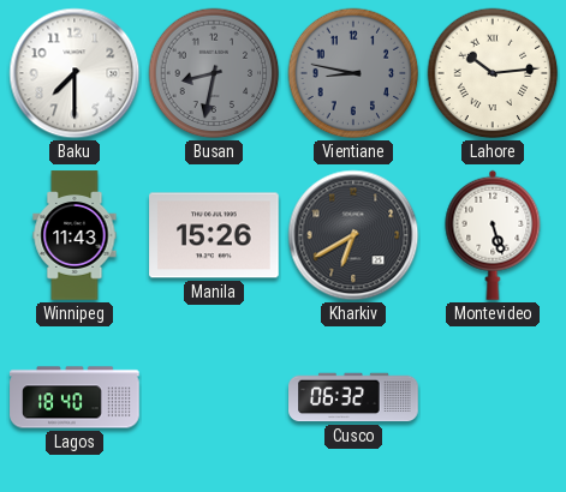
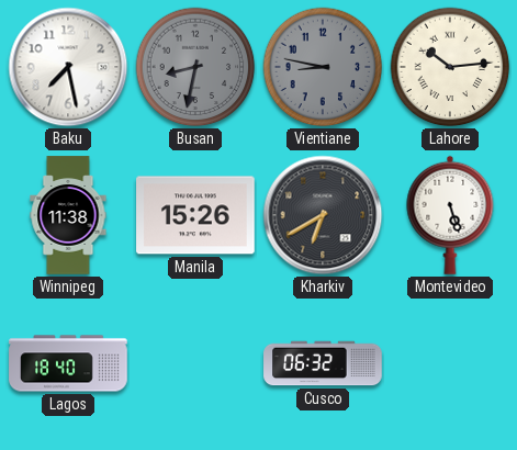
Baku: 7:30 -> 7:28 (68, 67)
Winnipeg: 11:43 -> 11:38 (68, 215)
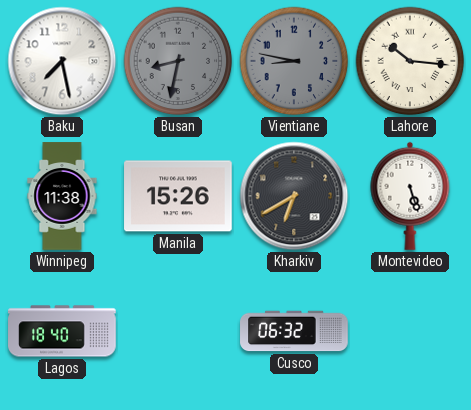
Lahore: 10:14 -> 10:16 (410, 61)
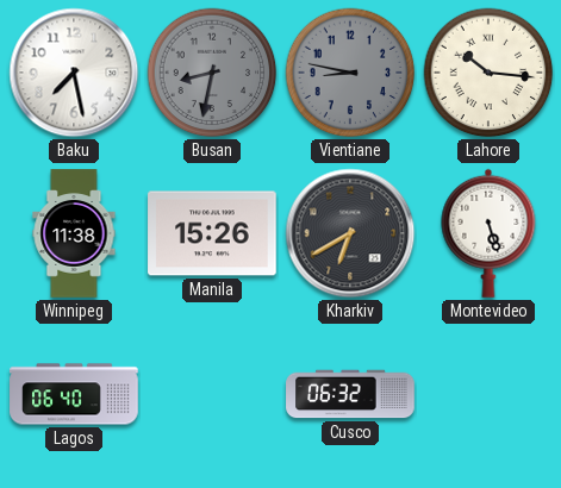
Lagos: 18:40 -> 06:40 (74, 394)
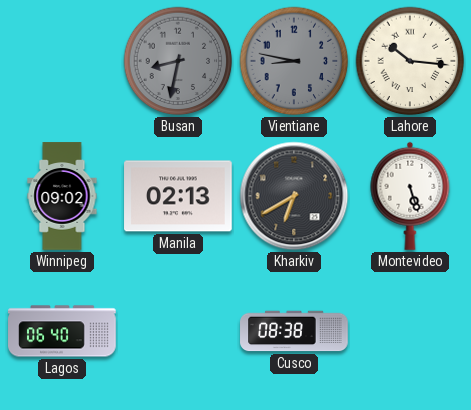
Baku: 7:28 -> none (74, 73)
Winnipeg: 11:38 -> 09:02 (62, 196)
Manila: 15:26 -> 02:13 (178, 196)
Cusco: 06:32 -> 08:38 (294, 331)
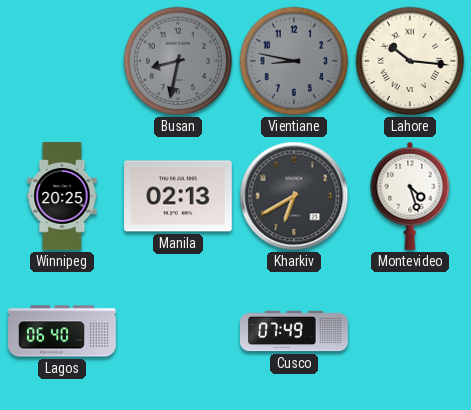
Winnipeg: 09:02 -> 20:25 (62, 196)
Montevideo: 5:27 -> 4:27 (410, 196)
Cusco: 08:38 -> 07:49 (294, 331)
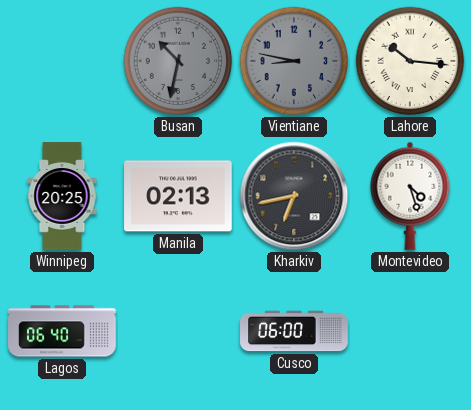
Busan: 8:32 -> 10:32 (178, 61)
Kharkiv: 6:40 -> 6:43 (294, 196)
Cusco: 07:49 -> 06:00 (294, 331)
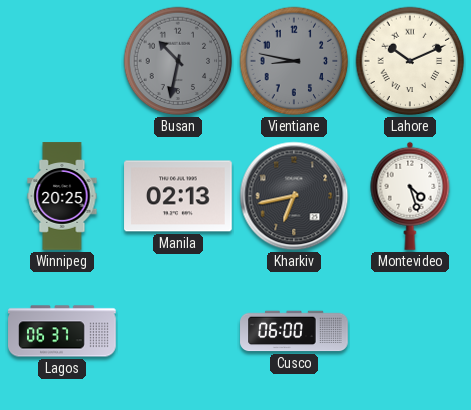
Lahore: 10:16 -> 10:11 (410, 61)
Lagos: 06:40 -> 06:37 (62, 331)
